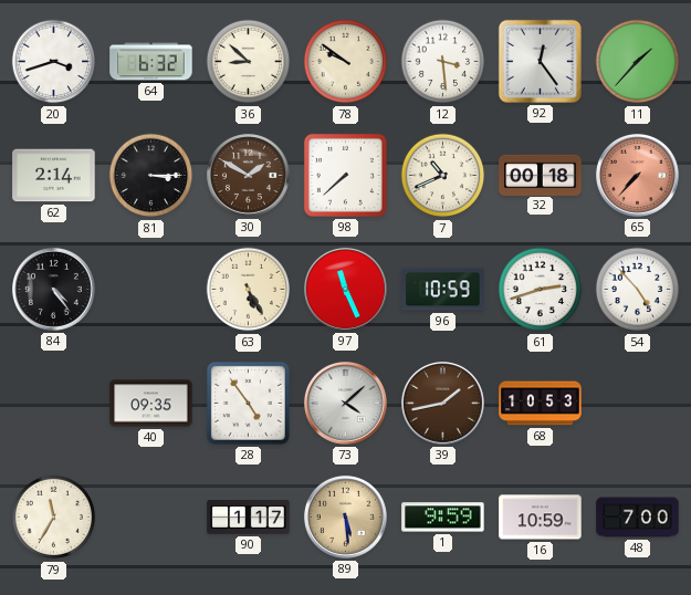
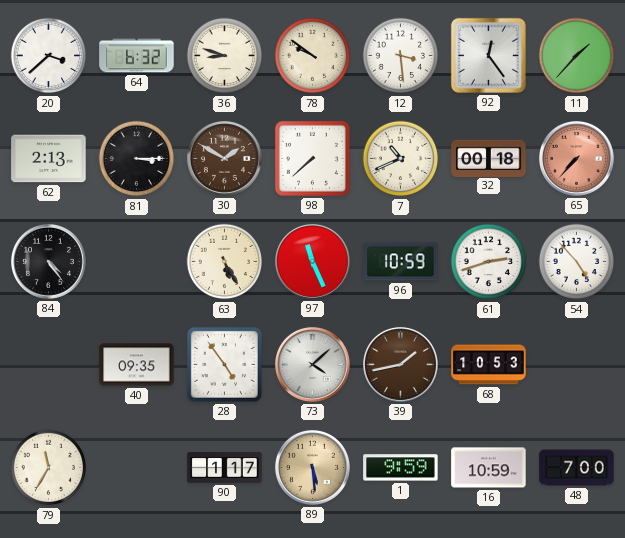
20: 3:42 -> 3:38 (49, 56)
36: 8:52 -> 8:48 (225, 56)
62: 2:14 -> 2:13 (49, 159)
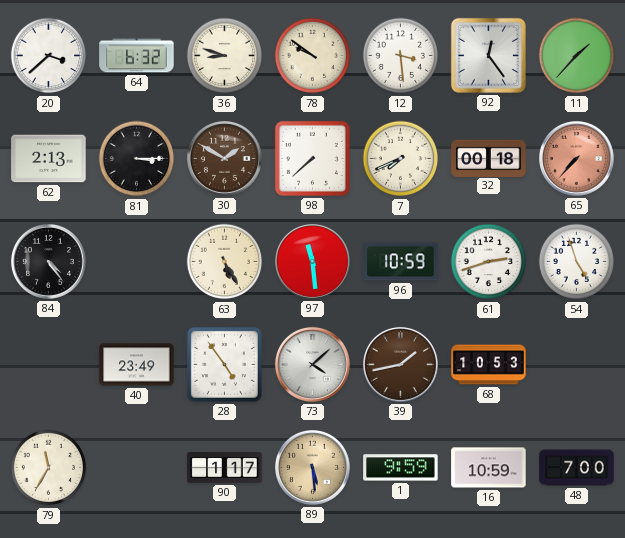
7: 10:41 -> 7:41 (401, 159)
97: 11:26 -> 11:29 (312, 261)
54: 4:53 -> 4:57 (577, 262)
40: 09:35 -> 23:49 (137, 365)
